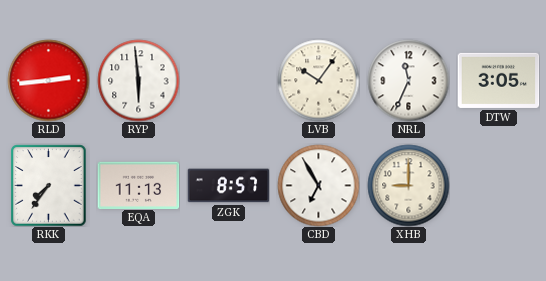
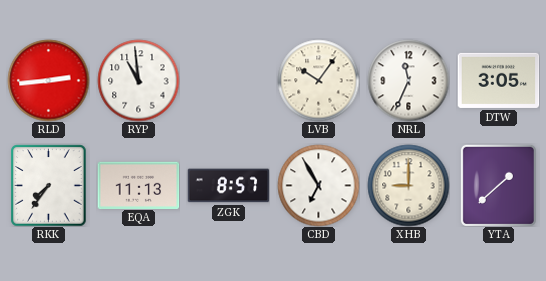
RYP: 5:59 -> 10:59 (138, 80)
YTA: none -> 1:38 (498, 185)
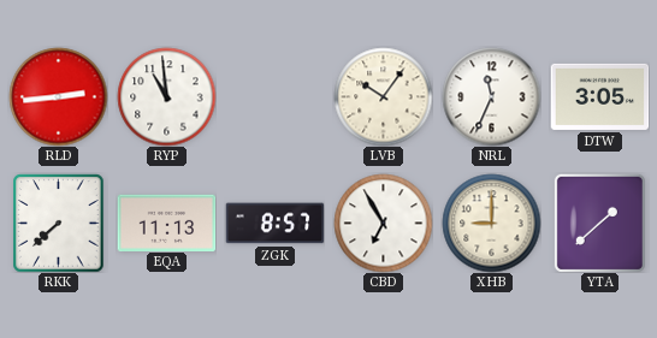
RKK: 7:36 -> 7:38 (59, 223)
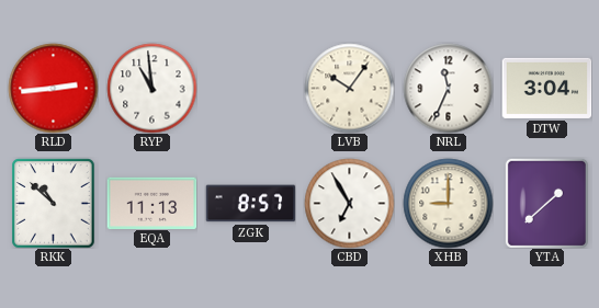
DTW: 3:05 -> 3:04 (546, 88)
RKK: 7:38 -> 10:52 (54, 203)
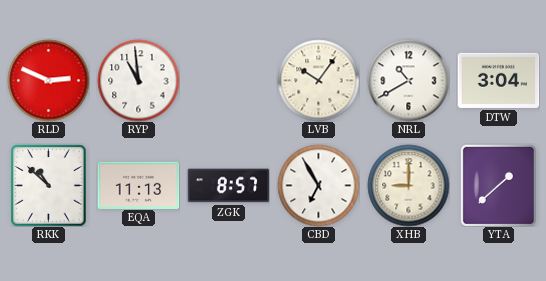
RLD: 2:44 -> 2:49 (48, 80)
NRL: 11:34 -> 10:40 (408, 80)
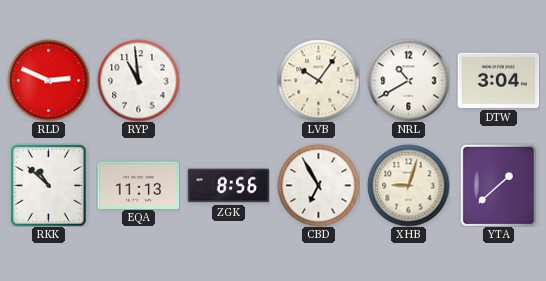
ZGK: 8:57 -> 8:56 (228, 186)
XHB: 9:00 -> 9:03 (408, 185)
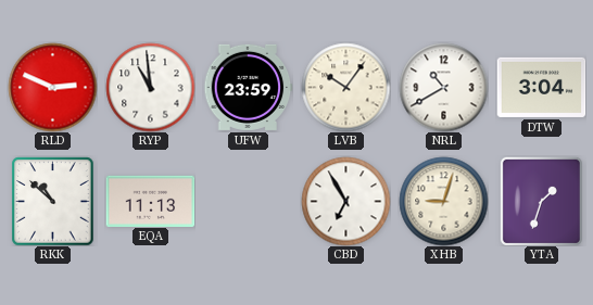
UFW: none -> 23:59 (248, 87)
ZGK: 8:56 -> none (228, 186)
YTA: 1:38 -> 1:33 (541, 201)
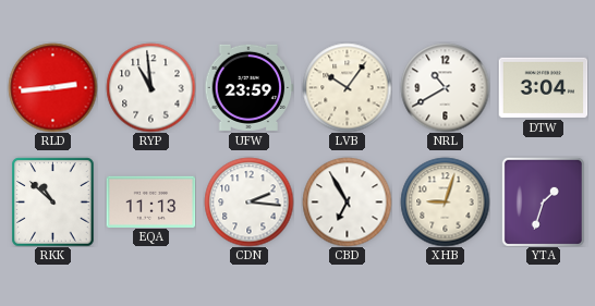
RLD: 2:49 -> 2:44 (52, 87)
CDN: none -> 2:16 (248, 201)
